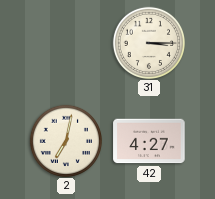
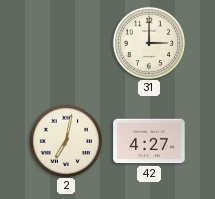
31: 3:15 -> 3:00 (148, 42)
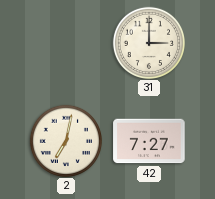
42: 4:27 -> 7:27 (149, 141)
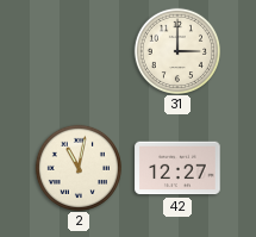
2: 7:02 -> 11:02 (77, 167)
42: 7:27 -> 12:27 (177, 168)
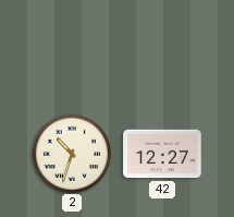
31: 3:00 -> none (176, 50)
2: 11:02 -> 10:33 (71, 153)
